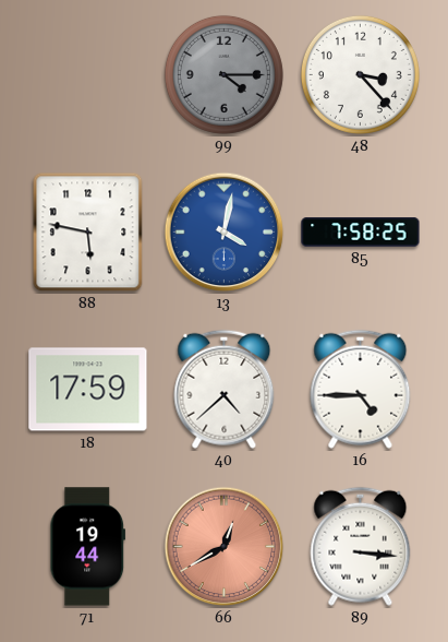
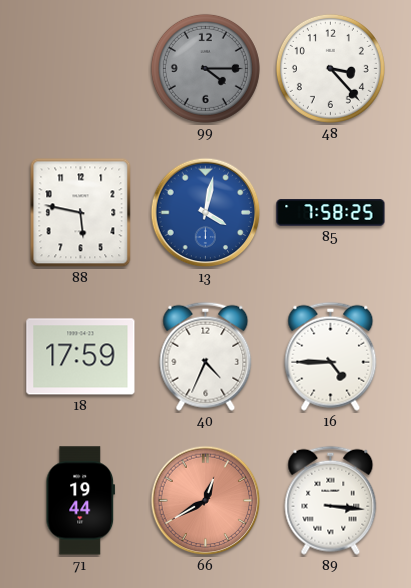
40: 4:38 -> 4:34 (206, 356)
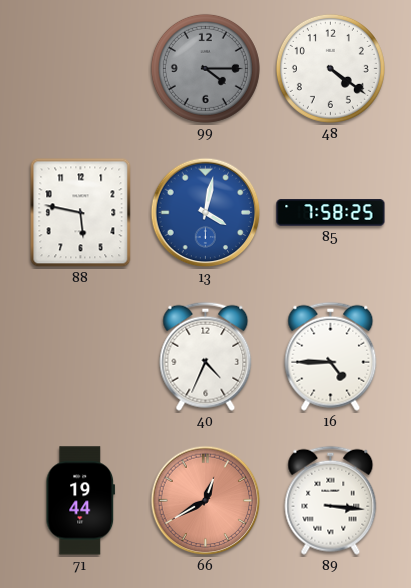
48: 3:23 -> 4:21 (330, 68)
18: 17:59 -> none (81, 357)
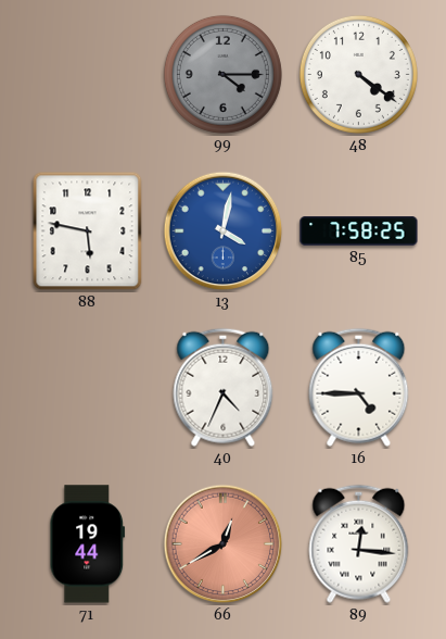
89: 3:16 -> 12:16 (359, 543)
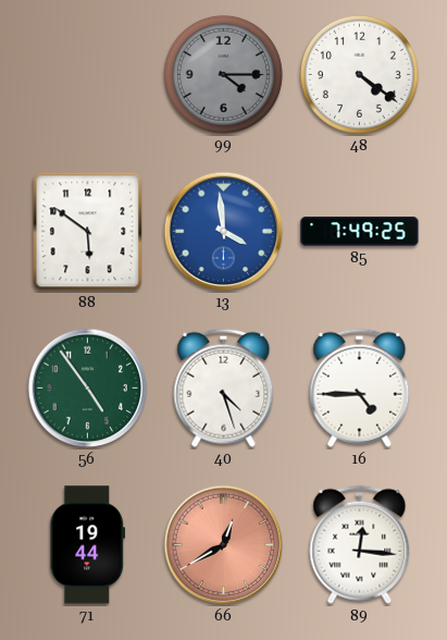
88: 5:47 -> 5:51 (88, 232)
13: 4:02 -> 3:59 (224, 232)
85: 7:58 -> 7:49 (360, 232)
56: none -> 4:54 (88, 389)
40: 4:34 -> 4:27 (224, 387)
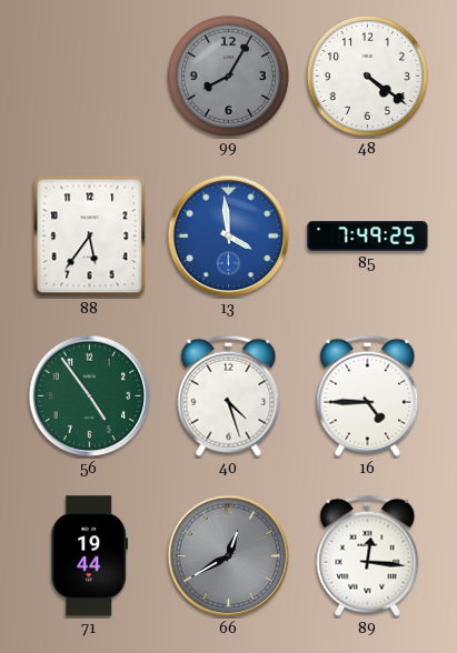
99: 4:15 -> 8:05 (228, 76)
88: 5:51 -> 5:36 (90, 237)
66 dial: salmon -> grey (229, 556)
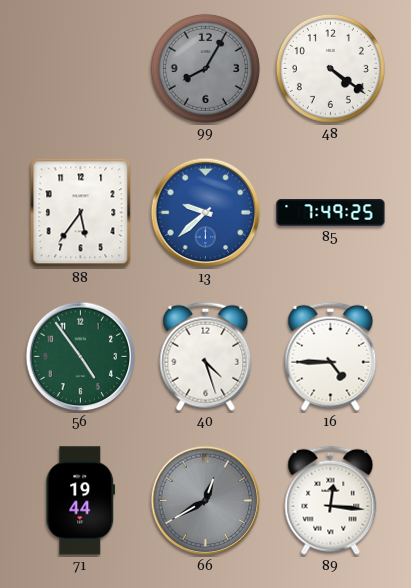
13: 3:59 -> 9:38 (206, 213)
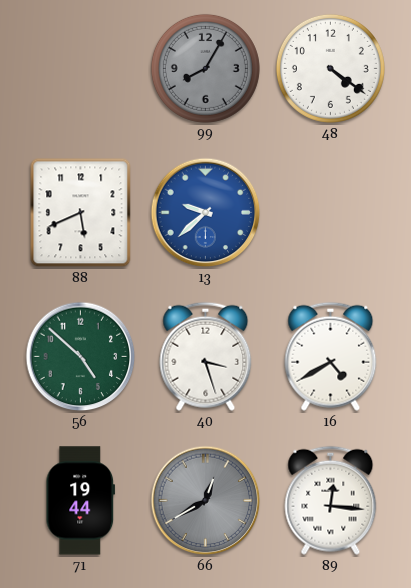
88: 5:36 -> 5:41 (81, 213)
85: 7:49 -> none (331, 213)
56: 4:54 -> 4:52 (81, 357)
40: 4:27 -> 3:27 (206, 356)
16: 4:45 -> 4:40 (331, 356)
